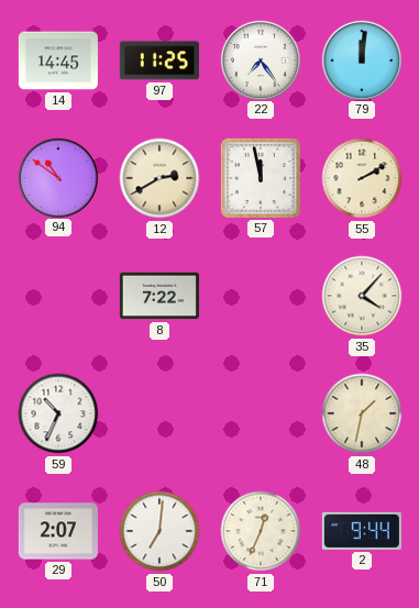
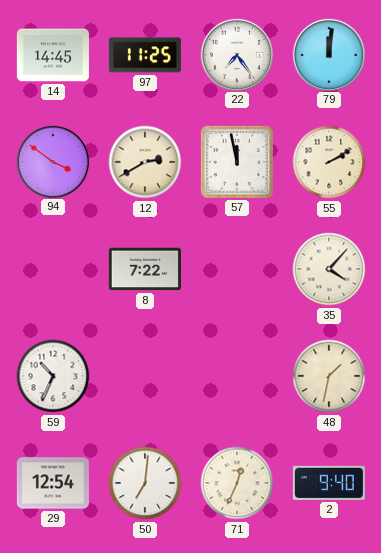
94: 10:51 -> 3:51 (52, 161)
29: 2:07 -> 12:54 (53, 483)
2: 9:44 -> 9:40 (329, 483)
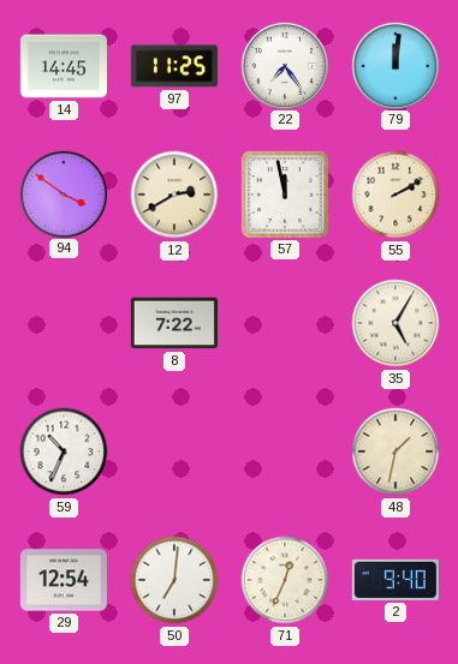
35: 4:07 -> 5:05 (395, 323)
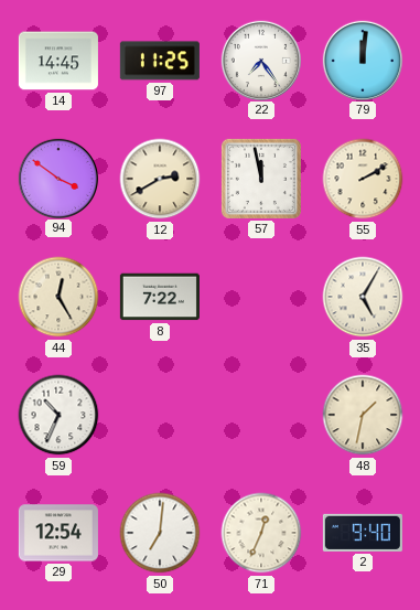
44: none -> 12:25 (58, 297)
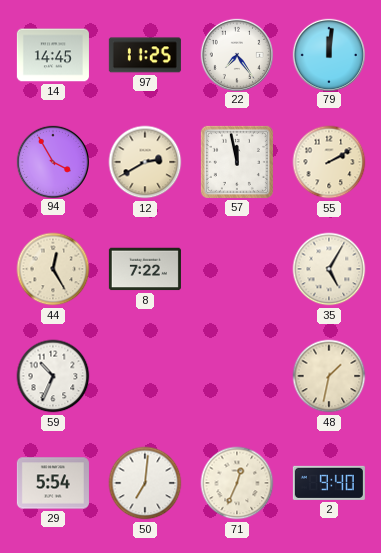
94: 3:51 -> 3:55 (52, 161)
29: 12:54 -> 5:54 (53, 483)
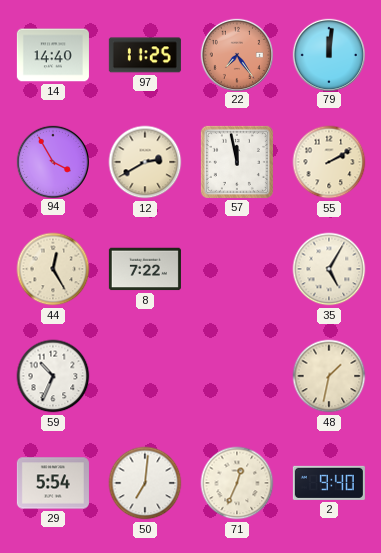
14: 14:45 -> 14:40 (53, 55)
22 dial: white -> salmon (236, 54)
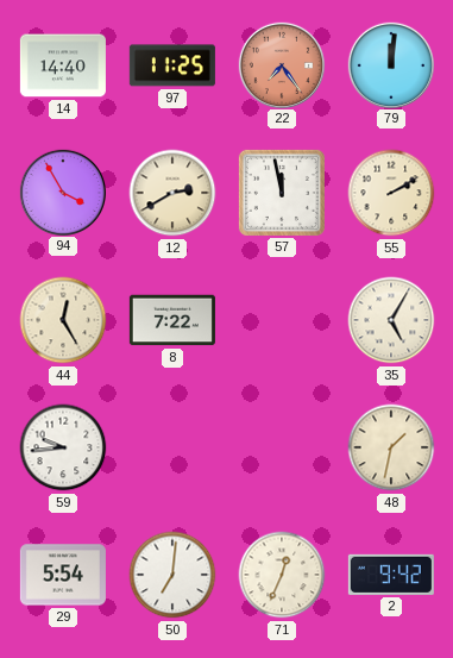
59: 10:34 -> 9:44 (63, 447)
2: 9:40 -> 9:42 (391, 575)
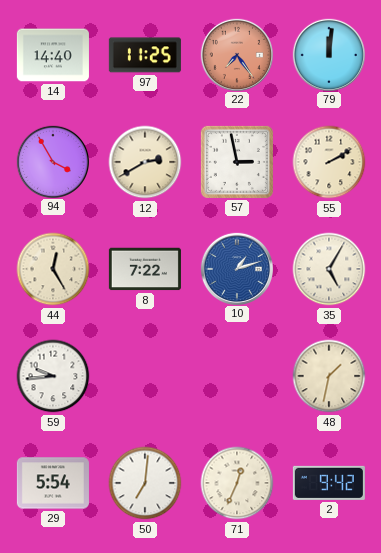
57: 11:58 -> 2:58 (237, 162)
10: none -> 1:12 (236, 268)
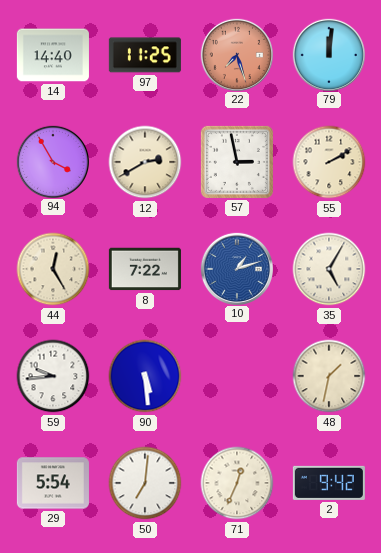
22: 7:24 -> 7:27 (236, 54)
90: none -> 5:29 (145, 376)
